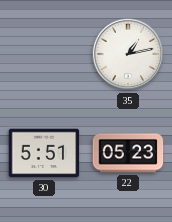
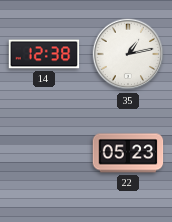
14: none -> 12:38 (44, 54)
30: 5:51 -> none (44, 153)
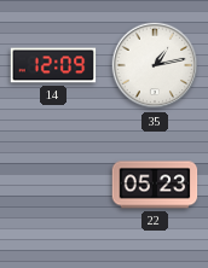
14: 12:38 -> 12:09 (53, 65)
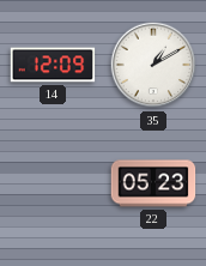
35: 1:13 -> 1:10 (153, 65)
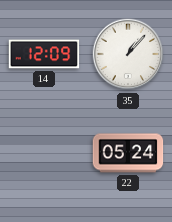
35: 1:10 -> 1:07 (128, 54)
22: 05:23 -> 05:24 (128, 153)
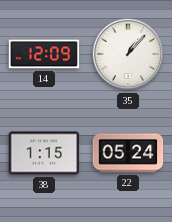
38: none -> 1:15 (44, 153)
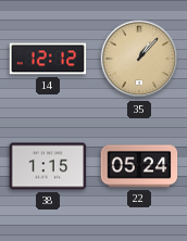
14: 12:09 -> 12:12 (48, 59)
35 dial: white -> champagne (139, 59)
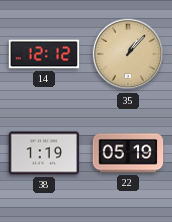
38: 1:15 -> 1:19 (44, 153)
22: 05:24 -> 05:19 (128, 153)
